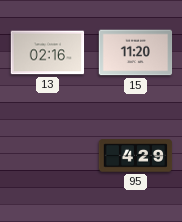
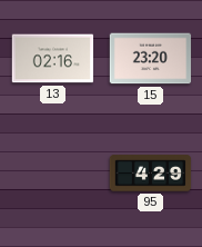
15: 11:20 -> 23:20 (151, 59)
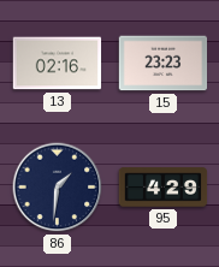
15: 23:20 -> 23:23 (164, 64)
86: none -> 1:31 (58, 188)
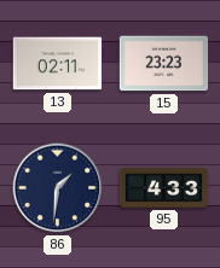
13: 02:16 -> 02:11 (58, 64)
95: 4:29 -> 4:33 (164, 188)
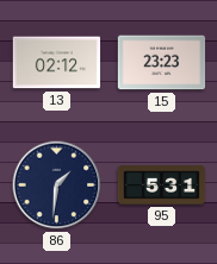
13: 02:11 -> 02:12 (57, 63)
95: 4:33 -> 5:31 (162, 186)
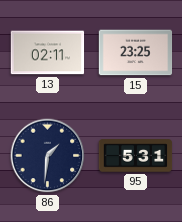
13: 02:12 -> 02:11 (48, 53)
15: 23:23 -> 23:25 (136, 53)
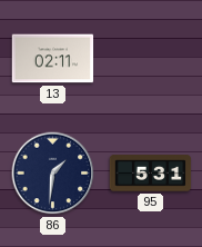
15: 23:25 -> none (136, 53)
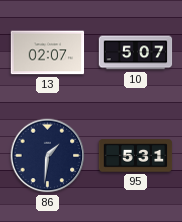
13: 02:11 -> 02:07 (48, 53)
10: none -> 5:07 (136, 53)
